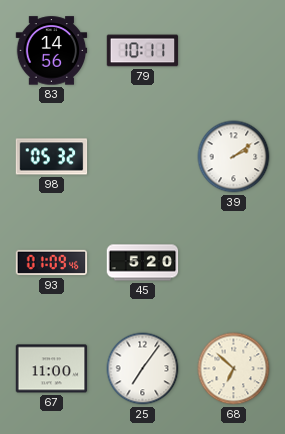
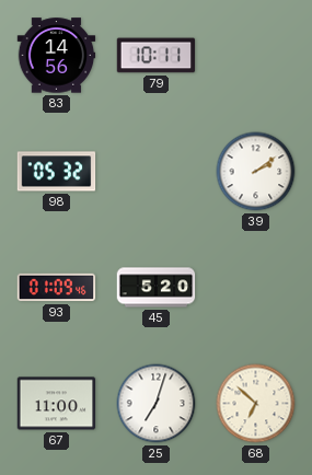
25: 7:06 -> 7:03 (157, 404)
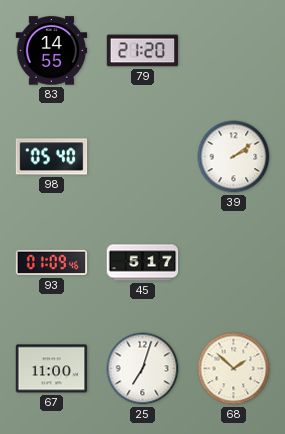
83: 14:56 -> 14:55 (52, 51)
79: 10:11 -> 21:20 (143, 51)
98: 05:32 -> 05:40 (52, 157)
45: 5:20 -> 5:17 (143, 263)
68: 6:52 -> 1:52 (234, 369)
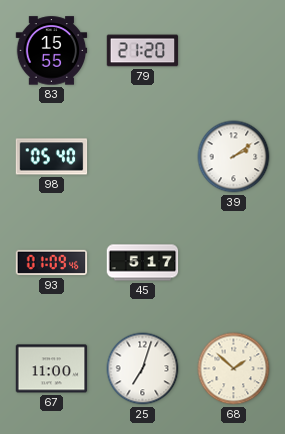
83: 14:55 -> 15:55 (52, 51)
